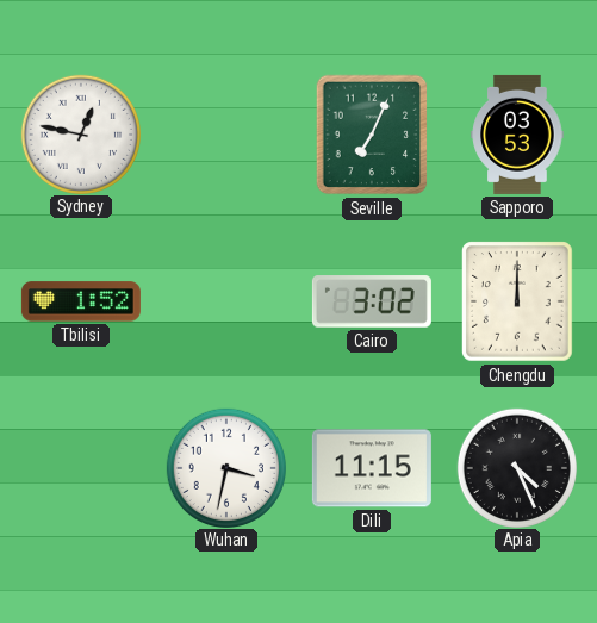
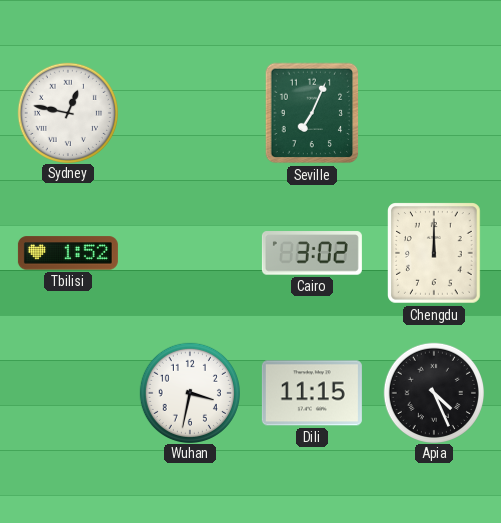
Sapporo: 03:53 -> none (517, 135)
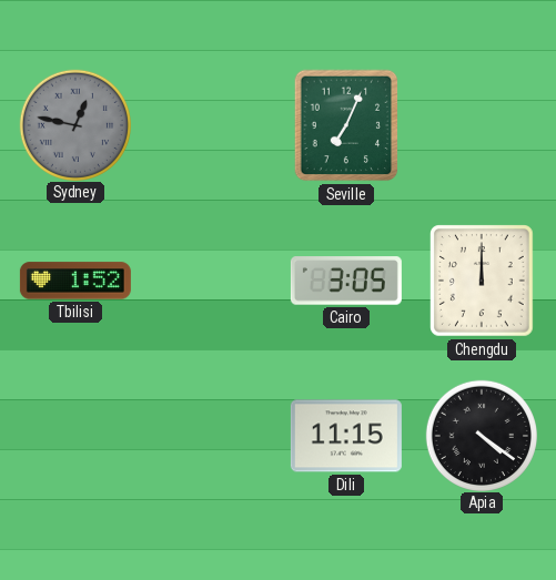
Sydney dial: white -> grey (74, 124)
Cairo: 3:02 -> 3:05 (346, 281)
Wuhan: 3:32 -> none (189, 392)
Apia: 4:26 -> 4:21 (481, 435)
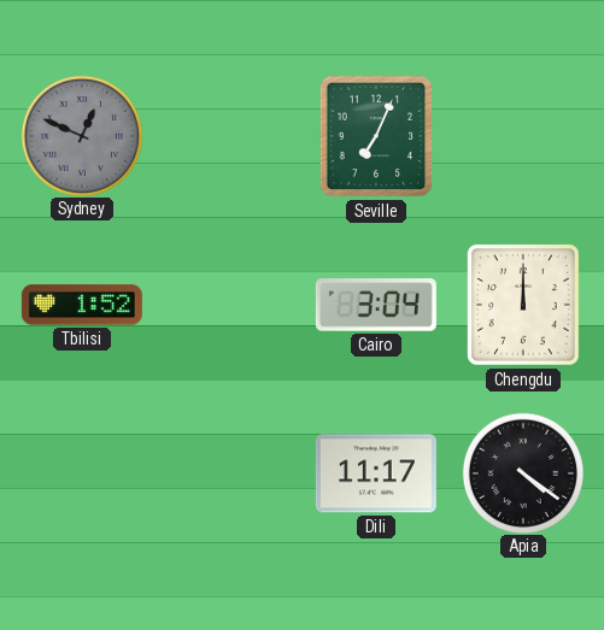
Sydney: 12:47 -> 12:49 (81, 135)
Cairo: 3:05 -> 3:04 (376, 305)
Dili: 11:15 -> 11:17 (376, 473)
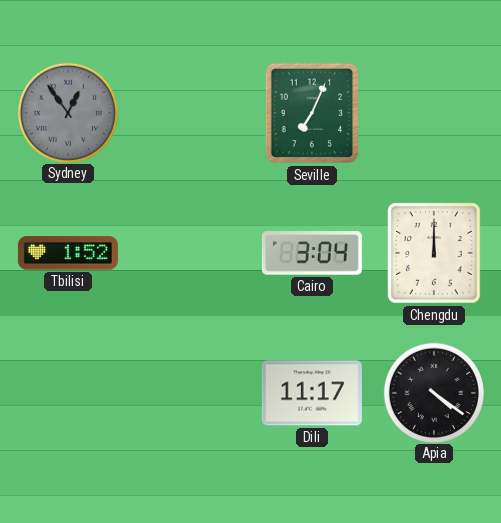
Sydney: 12:49 -> 12:54 (67, 112)
